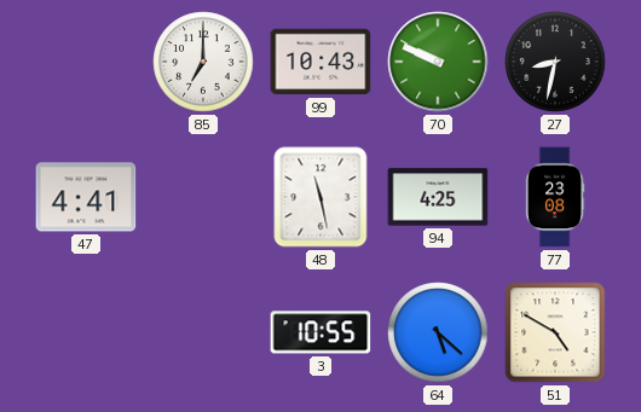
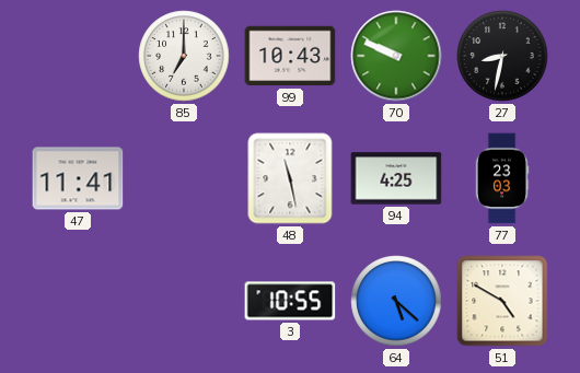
47: 4:41 -> 11:41 (78, 178)
77: 23:08 -> 23:03 (502, 178)
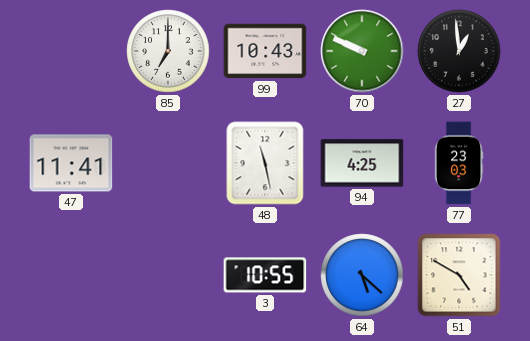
27: 8:32 -> 12:59 (459, 51)
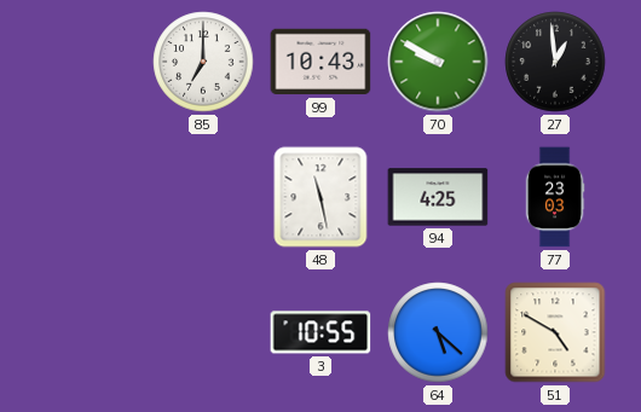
70: 9:49 -> 9:50 (438, 62)
47: 11:41 -> none (71, 163)
